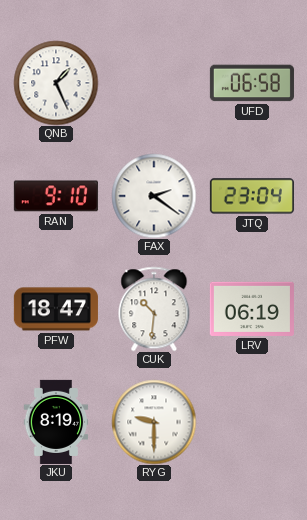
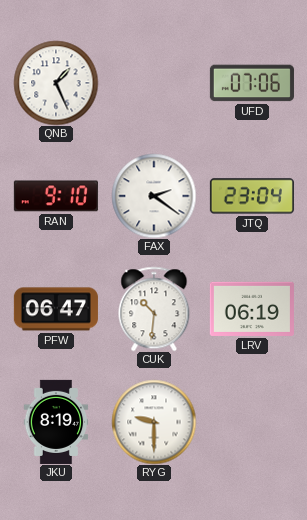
UFD: 06:58 -> 07:06 (252, 83)
PFW: 18:47 -> 06:47 (56, 309)
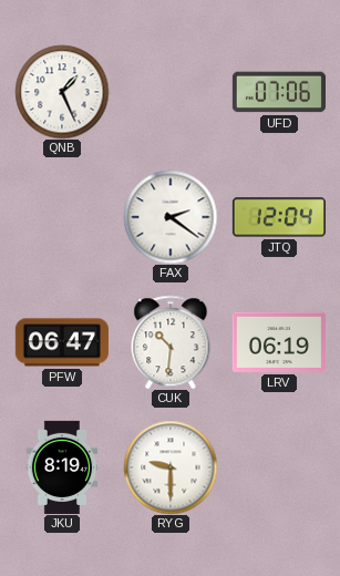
RAN: 9:10 -> none (56, 196)
JTQ: 23:04 -> 12:04 (279, 217)
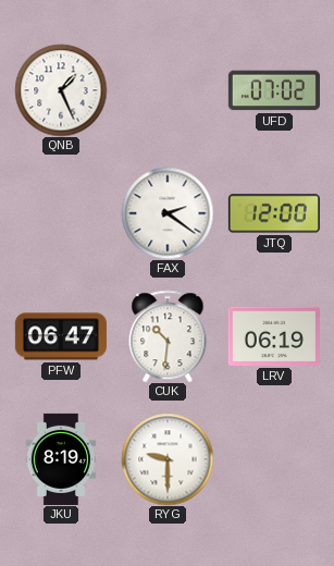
UFD: 07:06 -> 07:02 (274, 90)
JTQ: 12:04 -> 12:00 (274, 213)
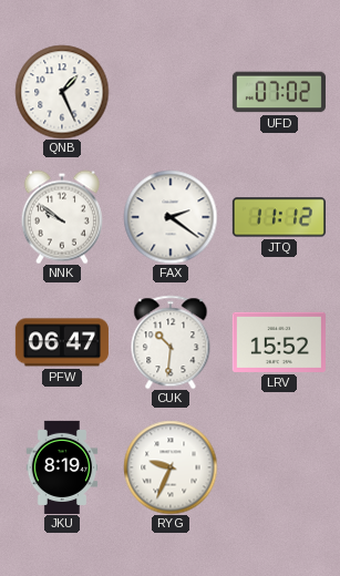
NNK: none -> 9:51 (62, 217)
JTQ: 12:00 -> 11:12 (279, 217)
LRV: 06:19 -> 15:52 (279, 342)
RYG: 9:30 -> 9:34 (171, 467)
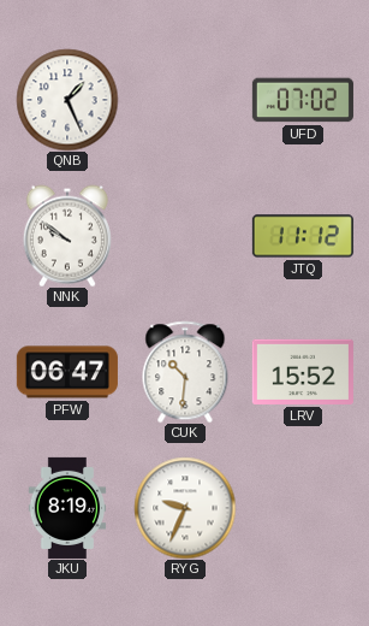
FAX: 2:21 -> none (171, 217)
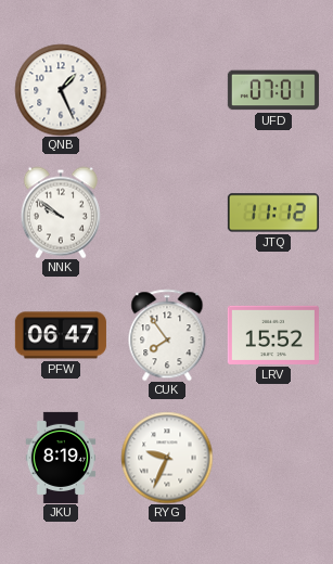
UFD: 07:02 -> 07:01 (273, 90)
CUK: 10:31 -> 7:54 (167, 335)
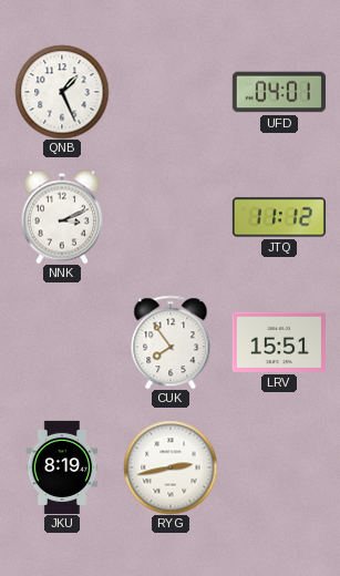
UFD: 07:01 -> 04:01 (279, 92)
NNK: 9:51 -> 3:11 (62, 217)
PFW: 06:47 -> none (61, 335)
LRV: 15:52 -> 15:51 (279, 342)
RYG: 9:34 -> 2:43 (171, 467)
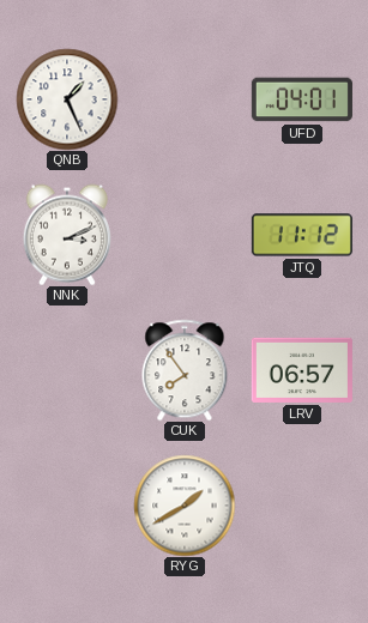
LRV: 15:51 -> 06:57 (302, 370)
JKU: 8:19 -> none (62, 467)
RYG: 2:43 -> 1:40 (185, 506)
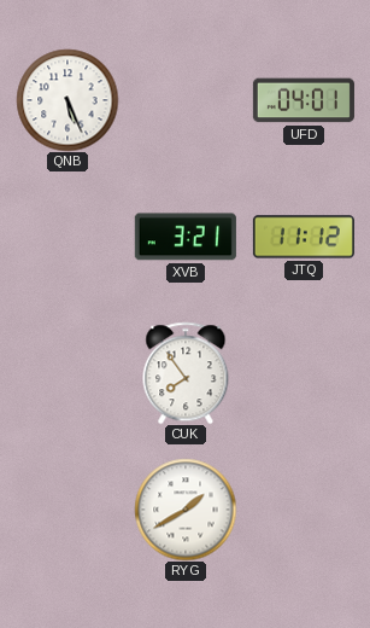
QNB: 1:26 -> 5:26 (67, 100)
NNK: 3:11 -> none (67, 235)
XVB: none -> 3:21 (186, 237)
LRV: 06:57 -> none (302, 370)
